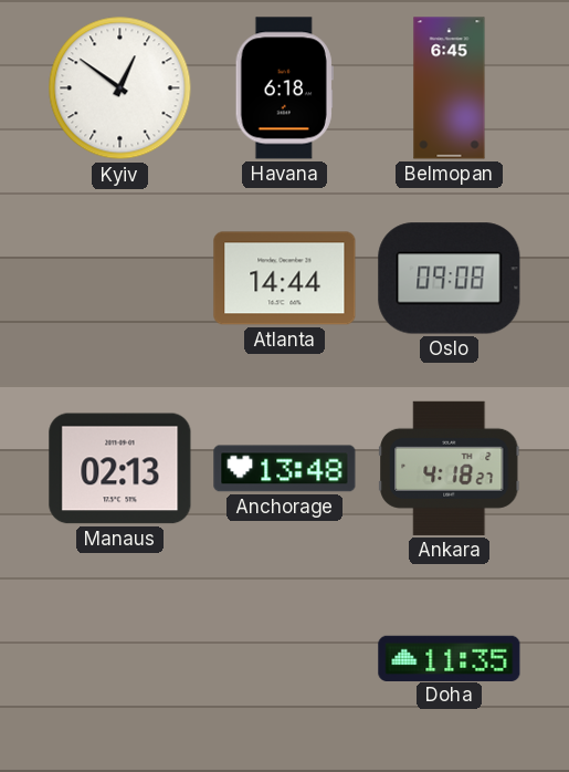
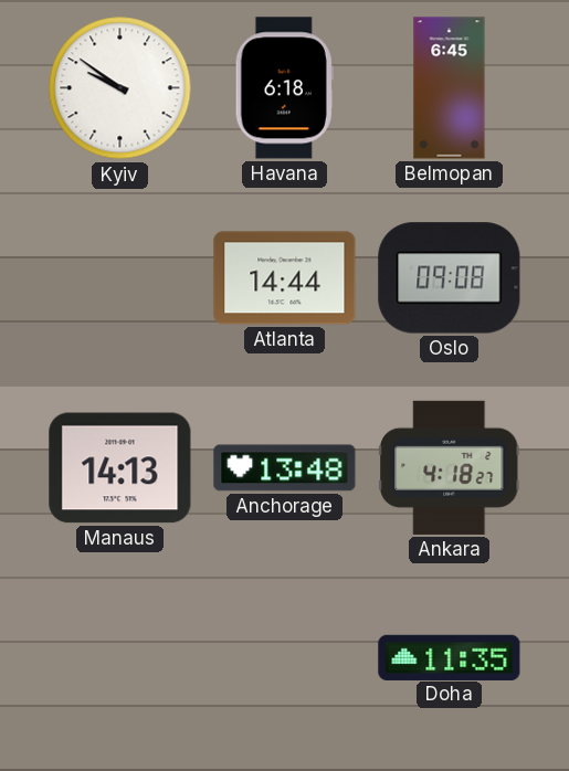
Kyiv: 12:51 -> 9:51 (120, 88)
Manaus: 02:13 -> 14:13 (120, 468)
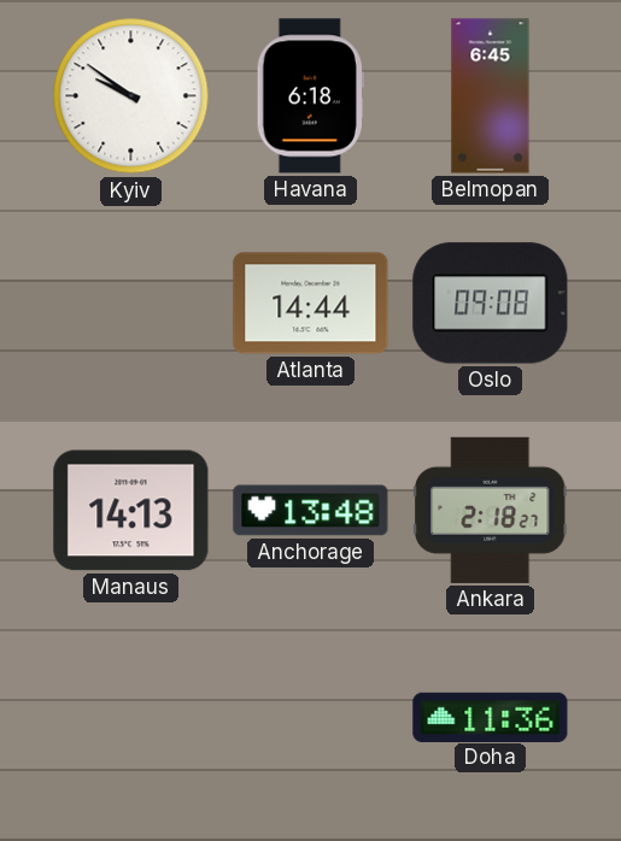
Ankara: 4:18 -> 2:18 (491, 510)
Doha: 11:35 -> 11:36 (491, 717)
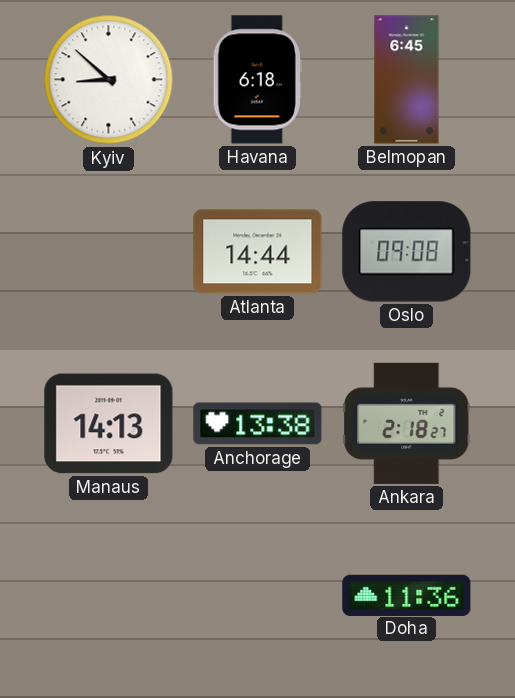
Kyiv: 9:51 -> 8:52 (109, 80)
Anchorage: 13:48 -> 13:38 (258, 424)
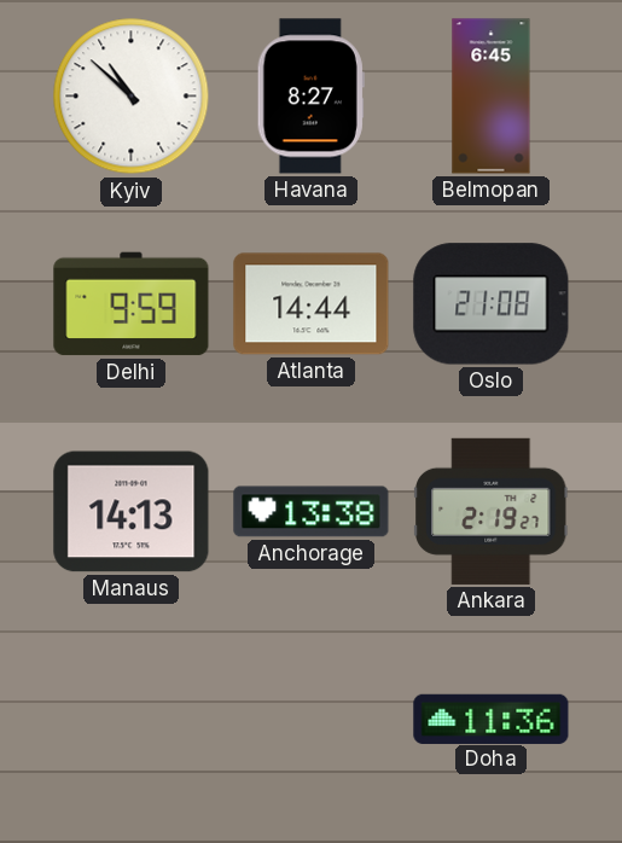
Kyiv: 8:52 -> 10:52 (132, 97)
Havana: 6:18 -> 8:27 (310, 97)
Delhi: none -> 9:59 (132, 304)
Oslo: 09:08 -> 21:08 (492, 304)
Ankara: 2:18 -> 2:19 (492, 511)
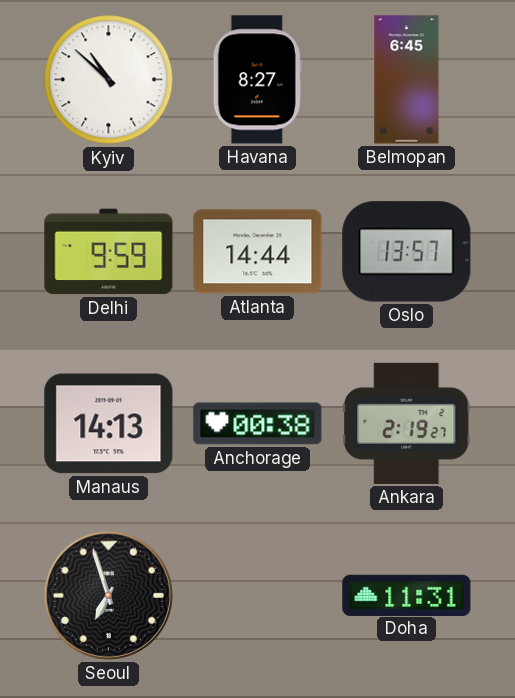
Oslo: 21:08 -> 13:57 (407, 252)
Anchorage: 13:38 -> 00:38 (258, 424)
Seoul: none -> 6:57 (108, 595)
Doha: 11:36 -> 11:31 (407, 595)
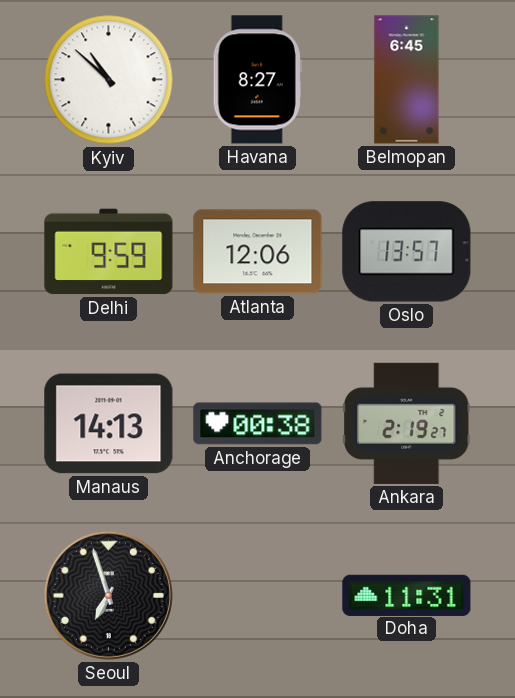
Atlanta: 14:44 -> 12:06 (258, 252)
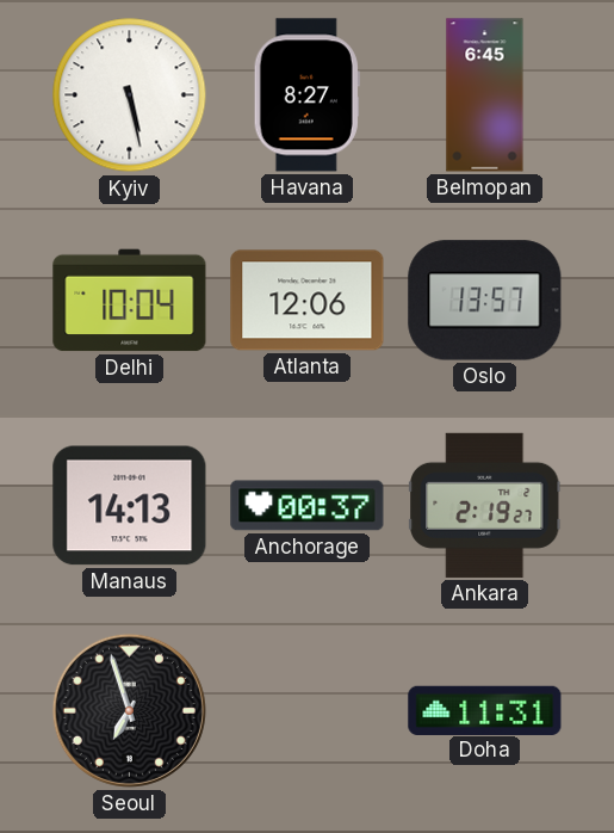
Kyiv: 10:52 -> 5:28 (130, 95)
Delhi: 9:59 -> 10:04 (130, 301)
Anchorage: 00:38 -> 00:37 (308, 506)
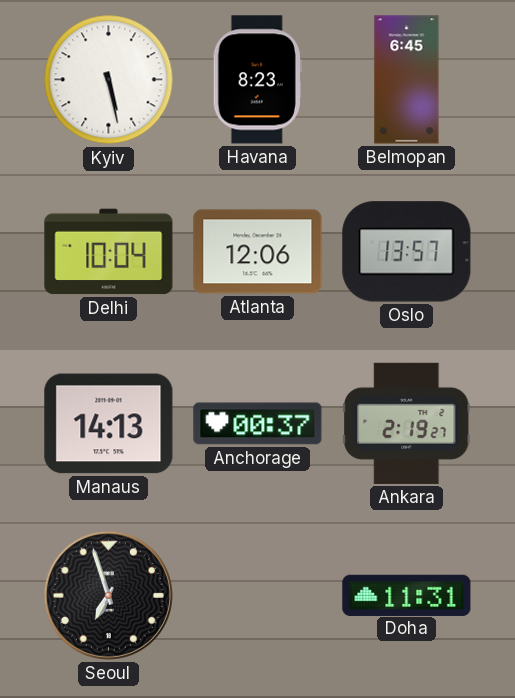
Havana: 8:27 -> 8:23 (257, 80)
